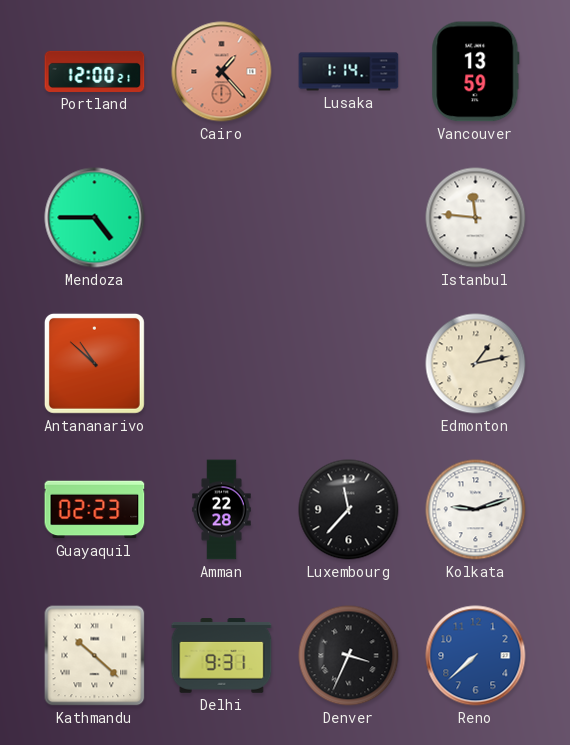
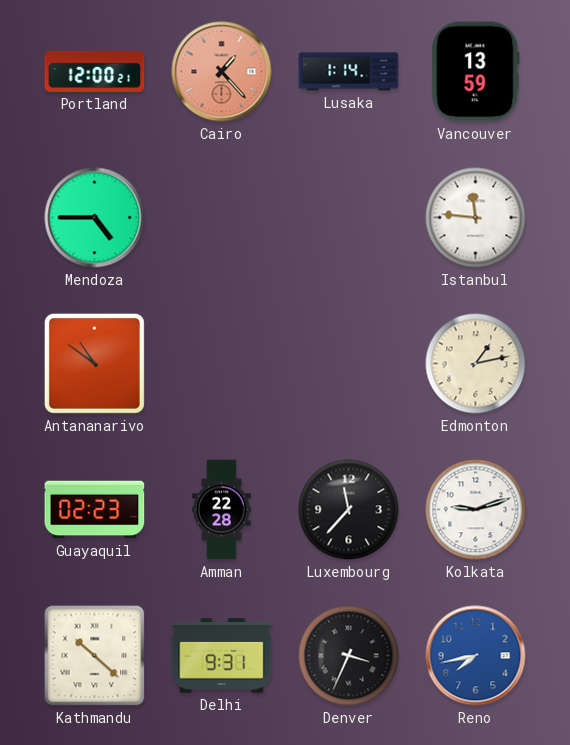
Antananarivo: 10:52 -> 10:51 (94, 363)
Reno: 7:38 -> 7:43 (476, 656)
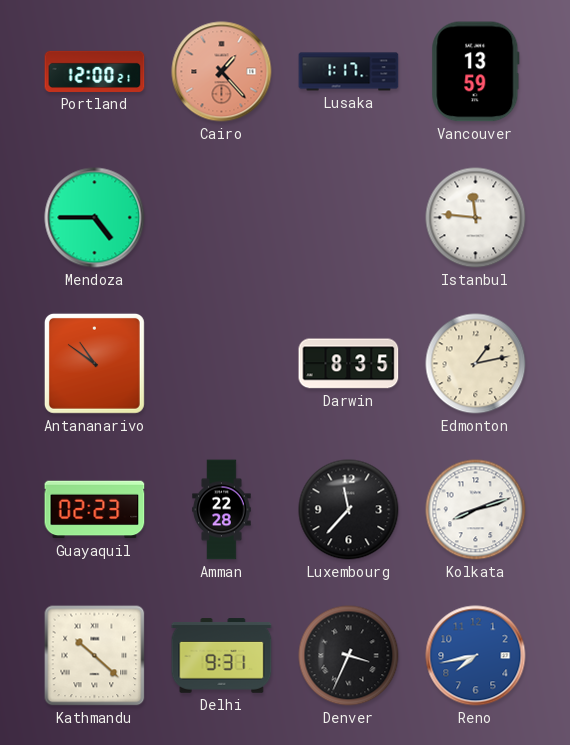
Lusaka: 1:14 -> 1:17 (349, 72)
Darwin: none -> 8:35 (349, 364)
Kolkata: 9:12 -> 8:12 (476, 510)
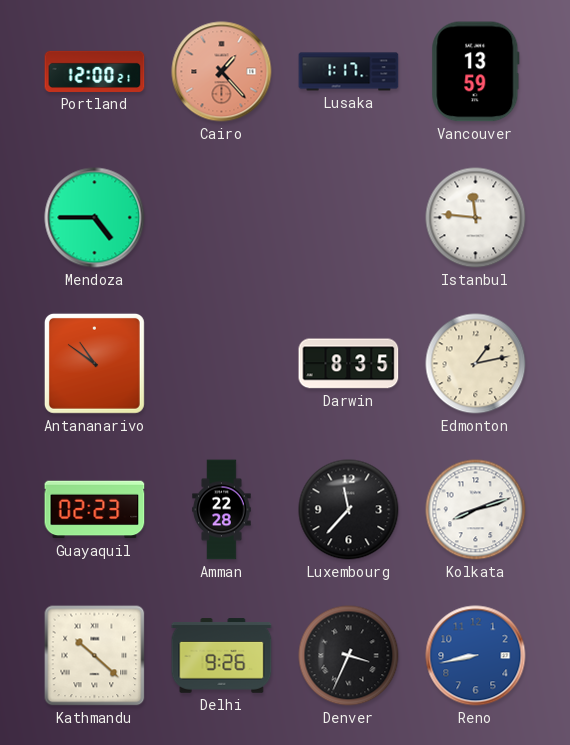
Delhi: 9:31 -> 9:26 (222, 656)
Reno: 7:43 -> 8:43 (476, 656)
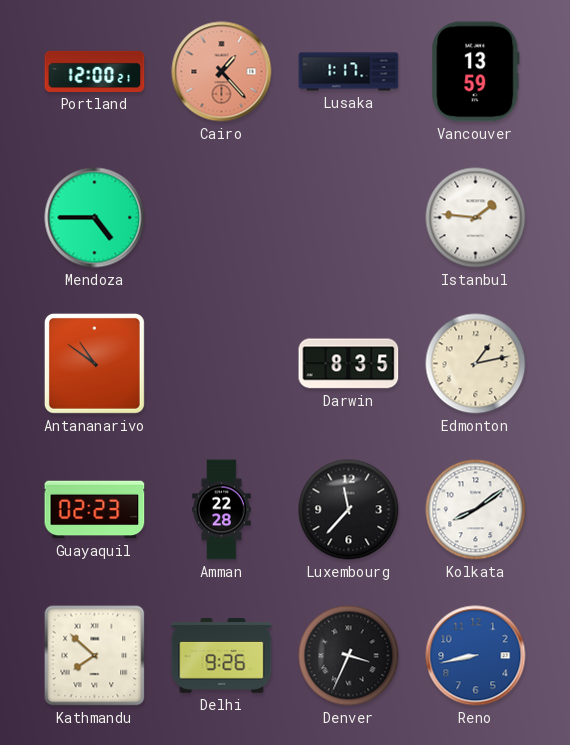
Istanbul: 11:46 -> 1:46 (476, 218)
Kolkata: 8:12 -> 8:09 (476, 510)
Kathmandu: 10:22 -> 7:52 (95, 656)
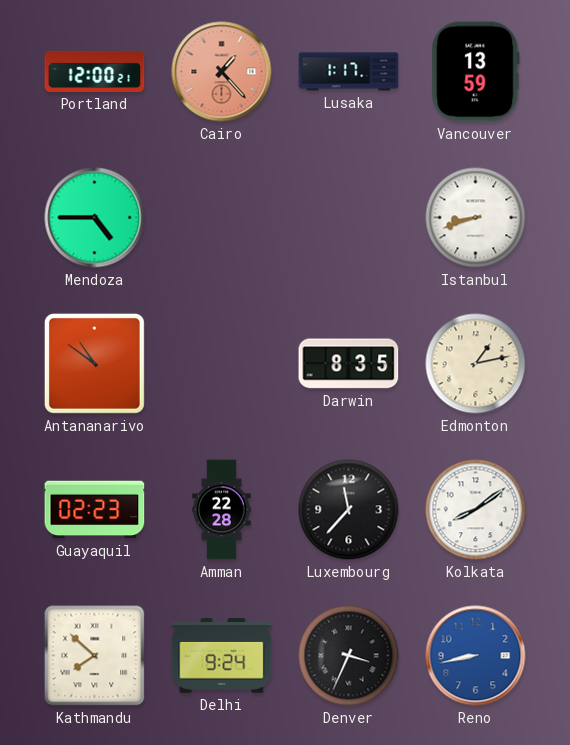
Istanbul: 1:46 -> 8:42 (476, 218)
Delhi: 9:26 -> 9:24 (222, 656)
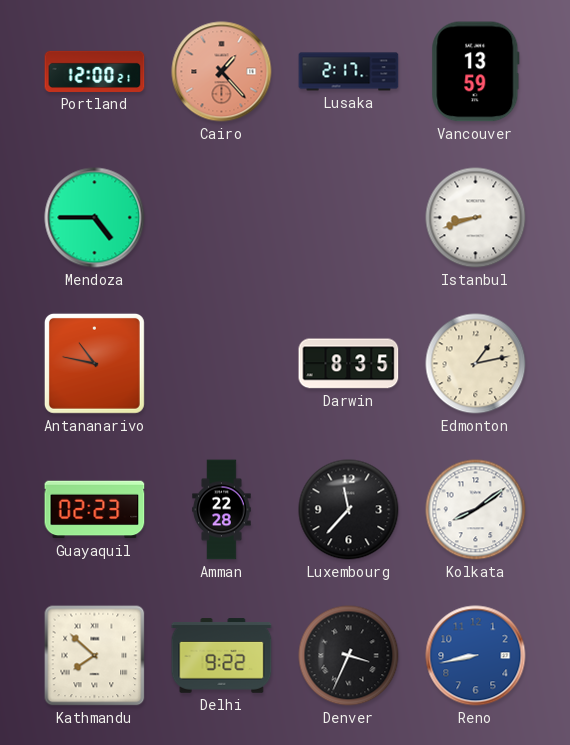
Lusaka: 1:17 -> 2:17 (349, 72)
Antananarivo: 10:51 -> 10:47 (94, 363)
Delhi: 9:24 -> 9:22 (222, 656)
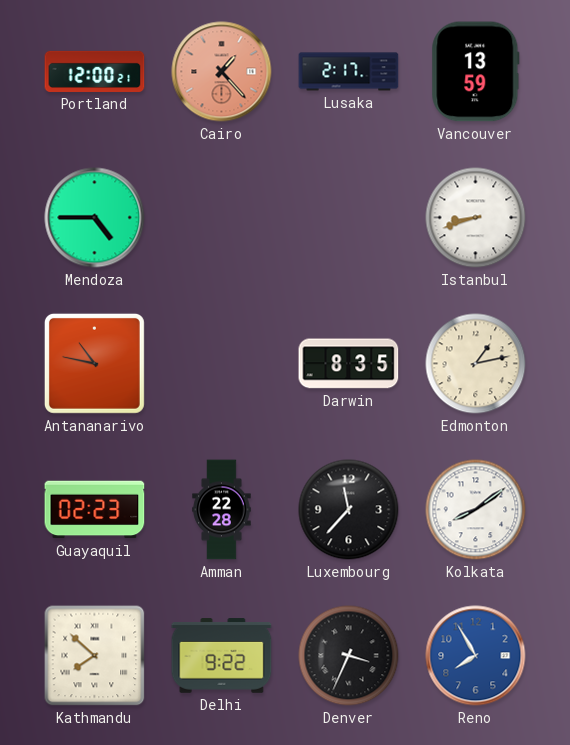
Reno: 8:43 -> 7:55 (476, 656)
